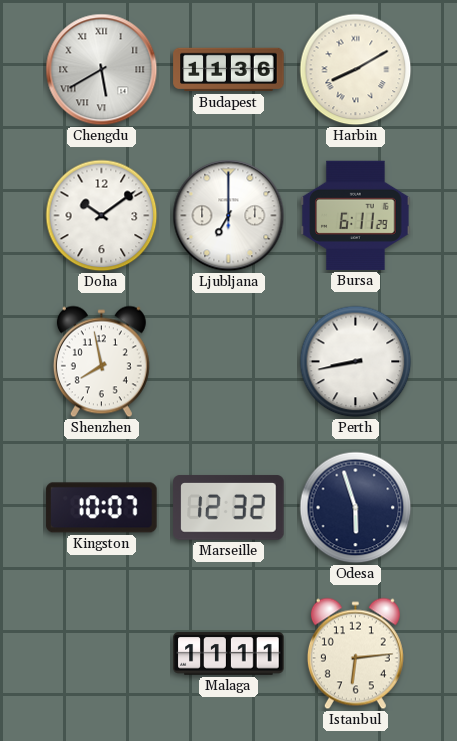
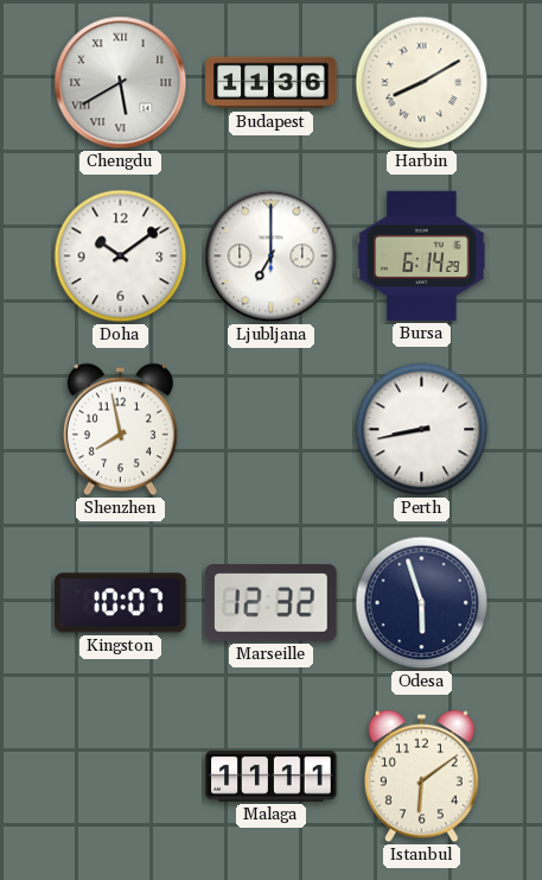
Bursa: 6:11 -> 6:14 (422, 255)
Istanbul: 6:14 -> 6:09 (421, 777)
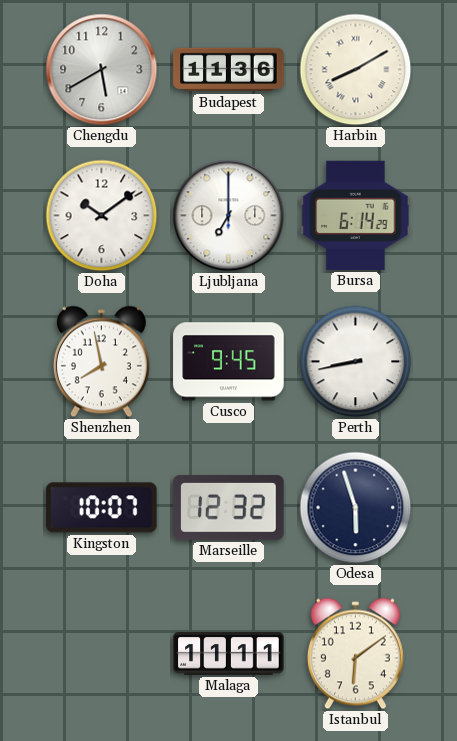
Chengdu numerals: Roman -> Arabic (102, 70)
Cusco: none -> 9:45 (229, 362)
